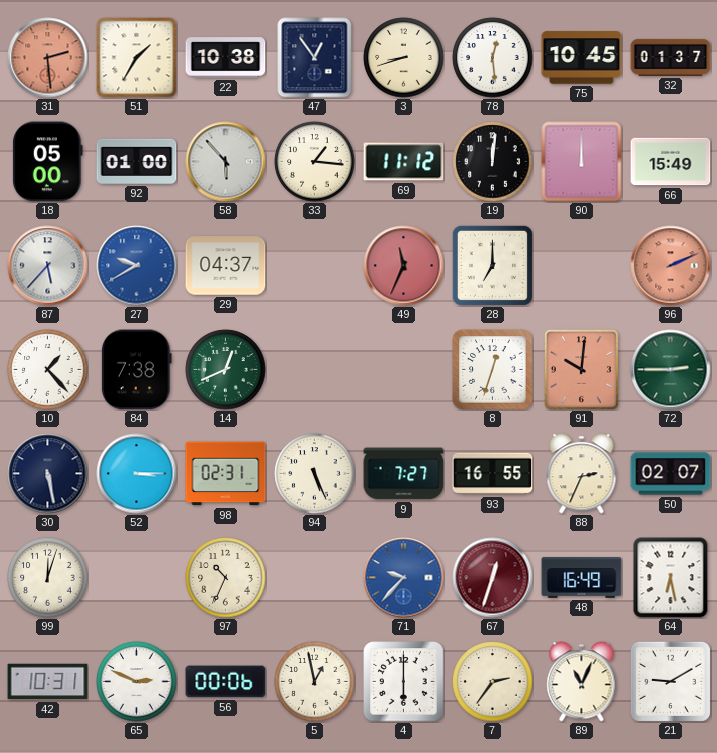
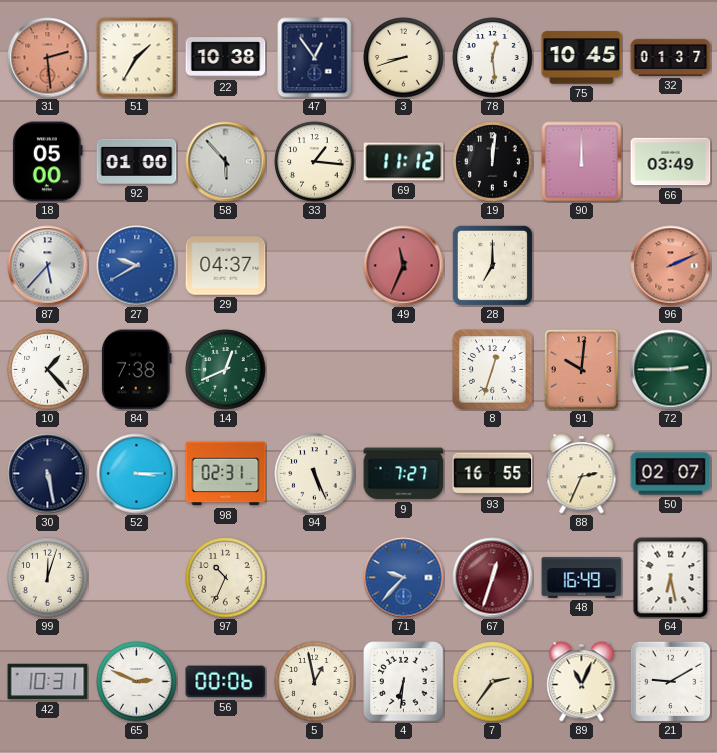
66: 15:49 -> 03:49 (671, 162)
4: 6:00 -> 6:31 (404, 682)
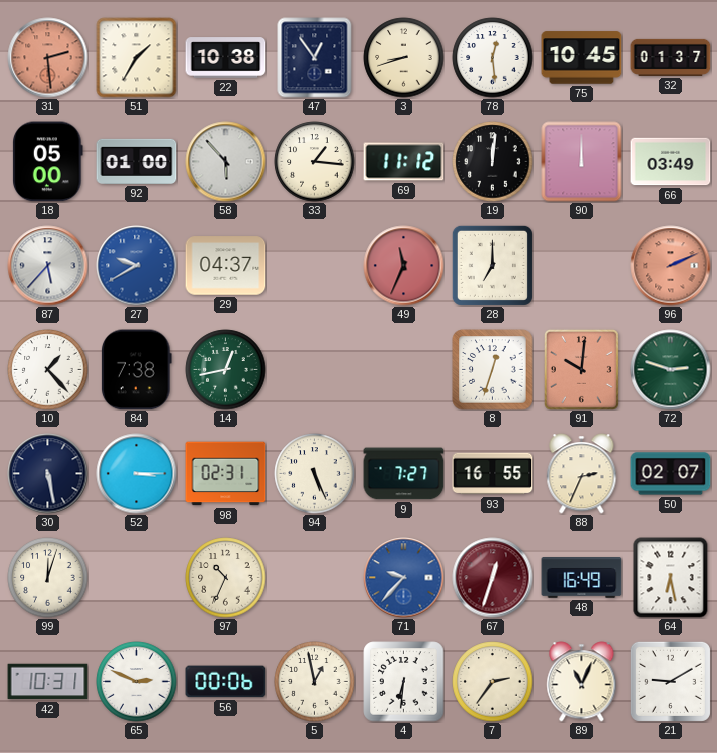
14: 12:41 -> 12:43 (226, 370)
72: 2:45 -> 2:48 (671, 370)
